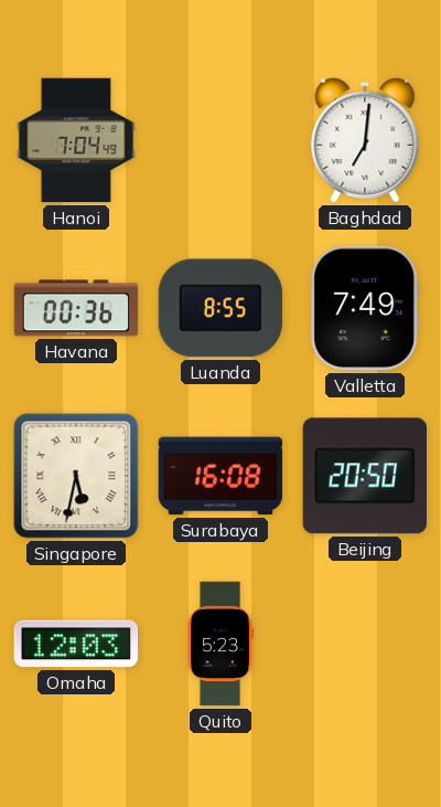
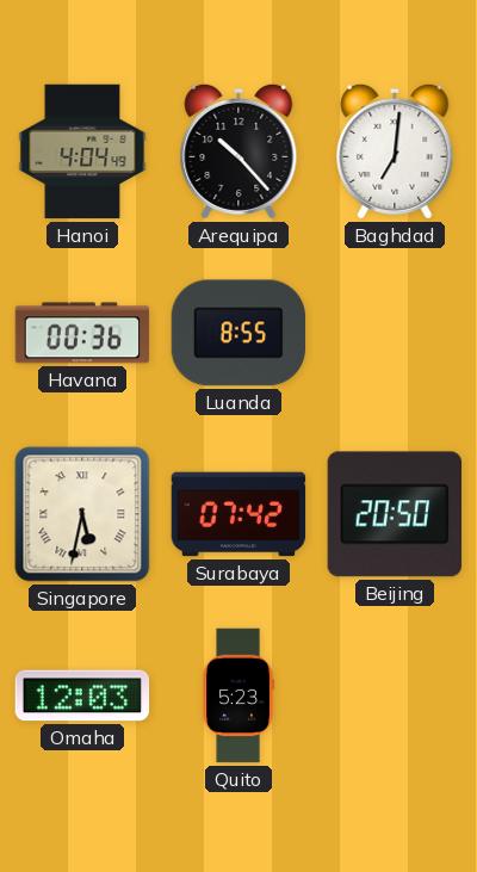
Hanoi: 7:04 -> 4:04 (82, 151)
Arequipa: none -> 10:23 (238, 151)
Valletta: 7:49 -> none (365, 308)
Surabaya: 16:08 -> 07:42 (238, 514)
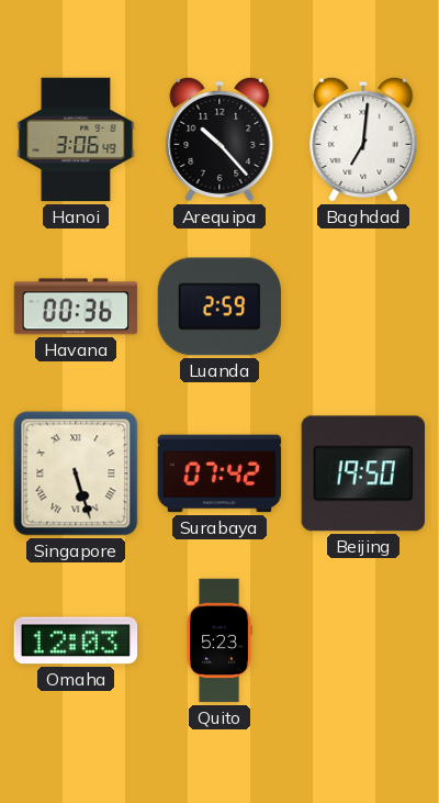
Hanoi: 4:04 -> 3:06 (76, 140)
Luanda: 8:55 -> 2:59 (219, 306)
Singapore: 5:32 -> 5:27 (76, 473)
Beijing: 20:50 -> 19:50 (362, 473)
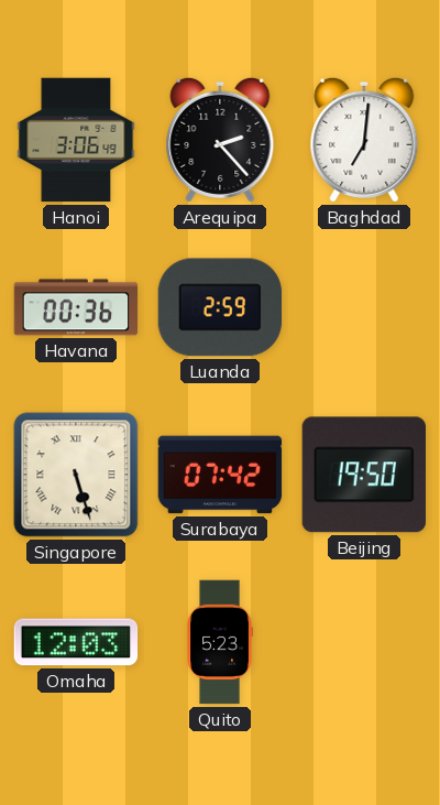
Arequipa: 10:23 -> 2:23 (220, 140)
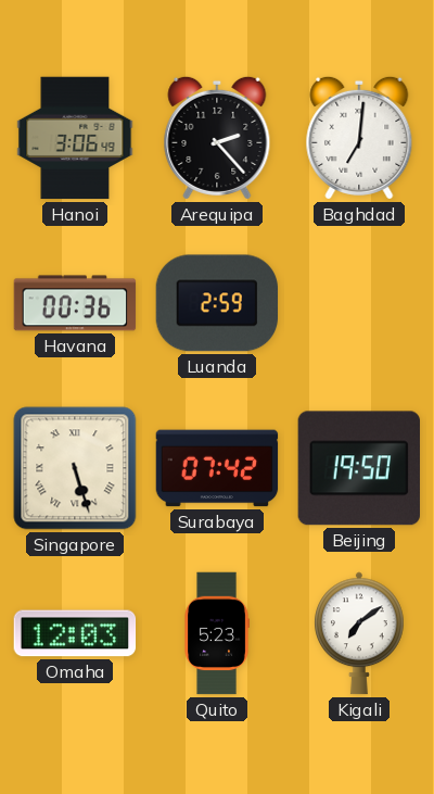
Kigali: none -> 7:09 (360, 633)
